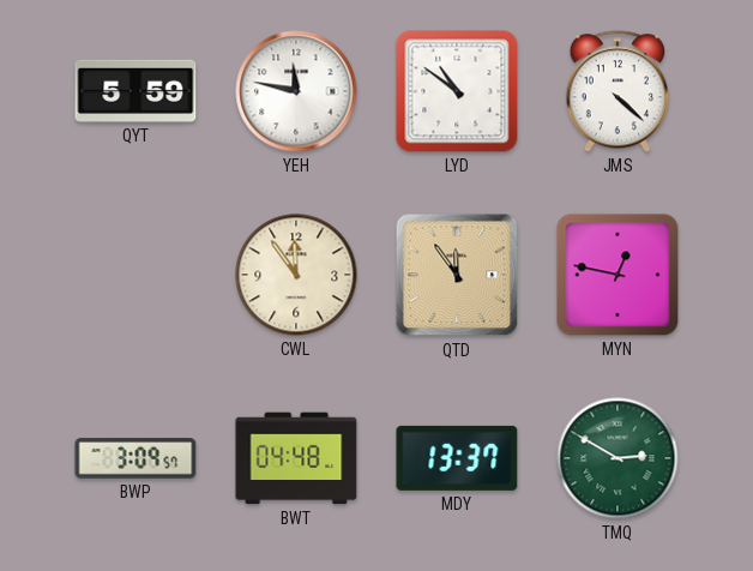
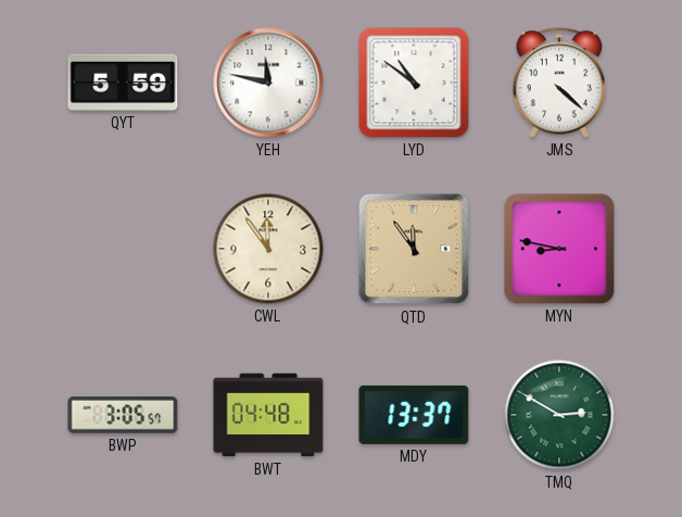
MYN: 12:47 -> 8:47 (559, 249)
BWP: 3:09 -> 3:05 (123, 415)
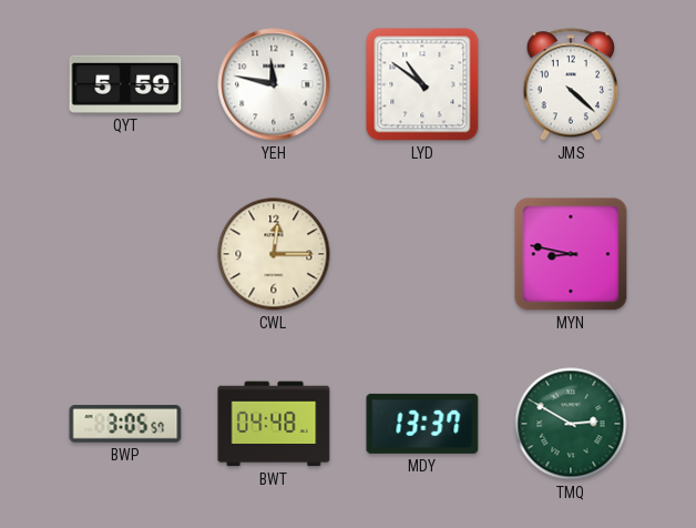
CWL: 11:54 -> 12:15 (274, 254)
QTD: 11:54 -> none (414, 249)
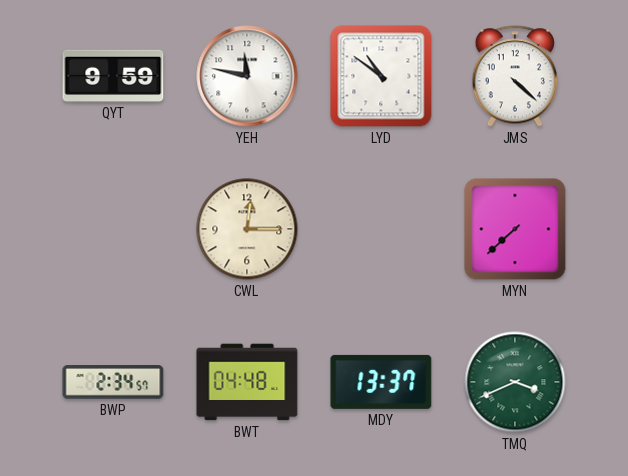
QYT: 5:59 -> 9:59 (113, 76)
MYN: 8:47 -> 7:38 (515, 229)
BWP: 3:05 -> 2:34 (113, 382)
TMQ: 2:50 -> 3:41 (515, 382)
